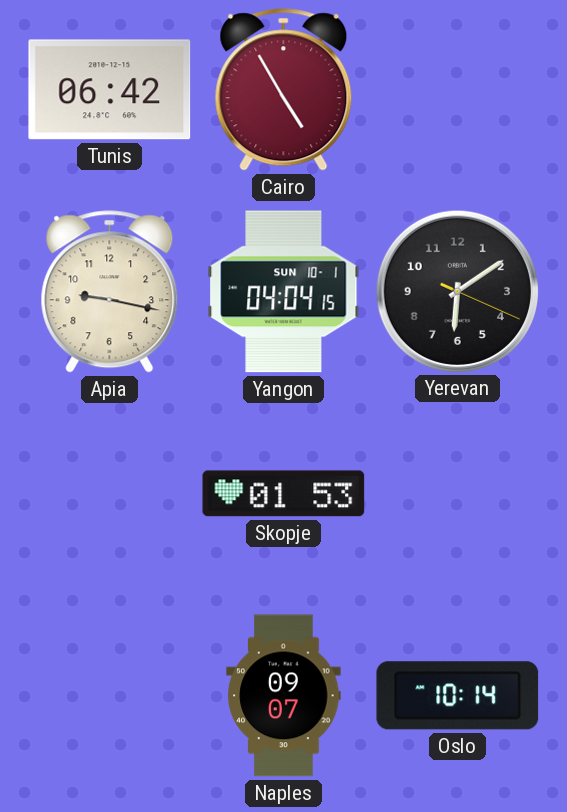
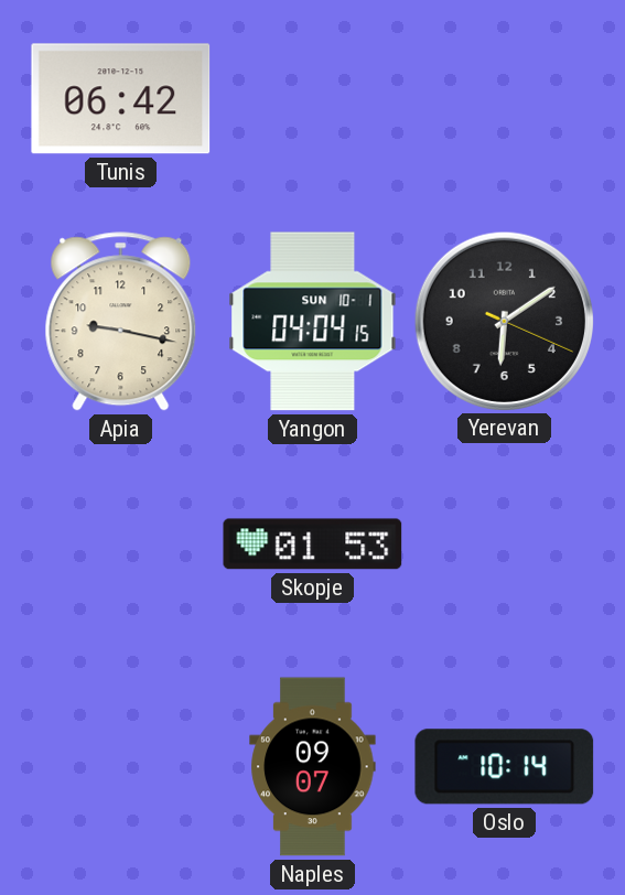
Cairo: 4:55 -> none (284, 90)
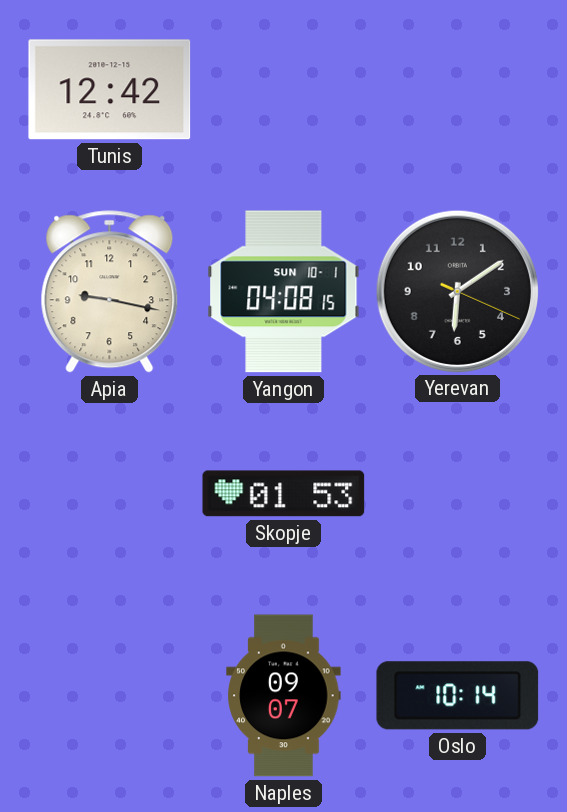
Tunis: 06:42 -> 12:42 (110, 90)
Yangon: 04:04 -> 04:08 (284, 292)
